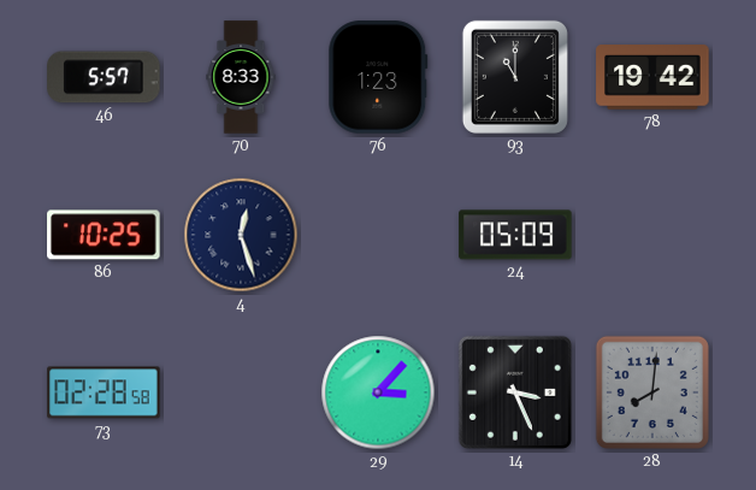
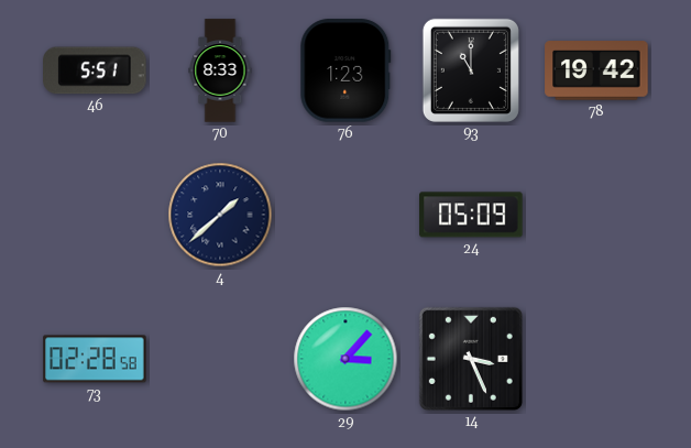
46: 5:57 -> 5:51 (95, 70)
86: 10:25 -> none (104, 235)
4: 12:27 -> 1:38 (220, 215)
28: 8:01 -> none (652, 392)
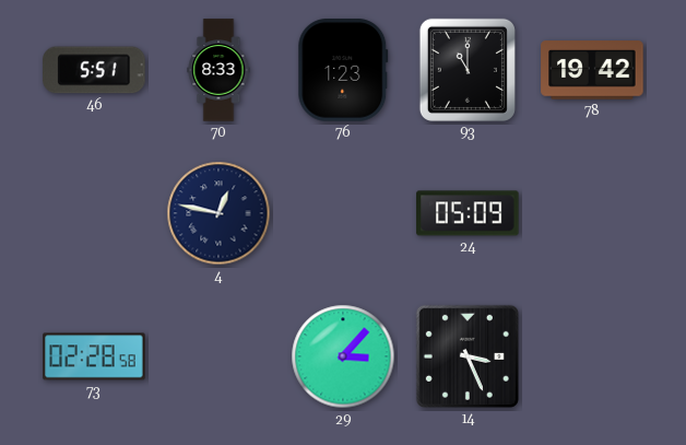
4: 1:38 -> 12:47 (218, 213)
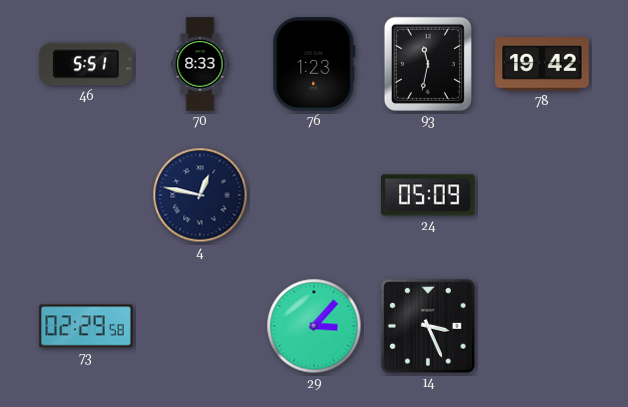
93: 11:00 -> 11:32 (428, 64)
73: 02:28 -> 02:29 (86, 326)
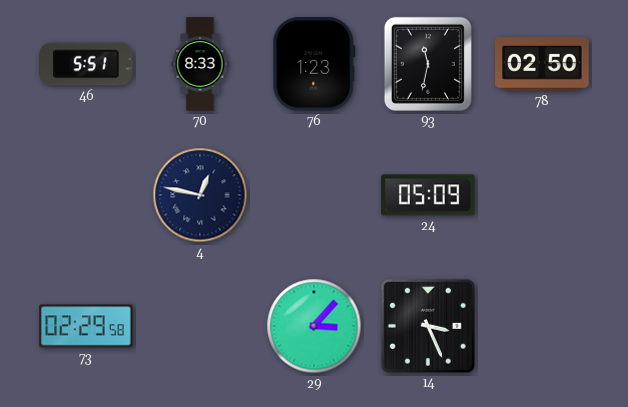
78: 19:42 -> 02:50 (542, 64)
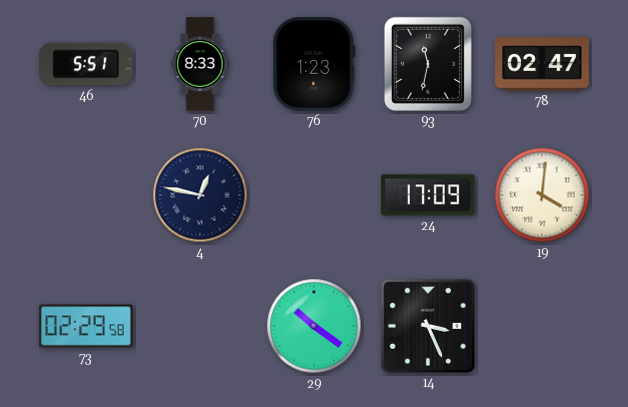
78: 02:50 -> 02:47 (542, 64)
24: 05:09 -> 17:09 (428, 195)
19: none -> 4:01 (542, 195)
29: 3:07 -> 10:21 (314, 326)
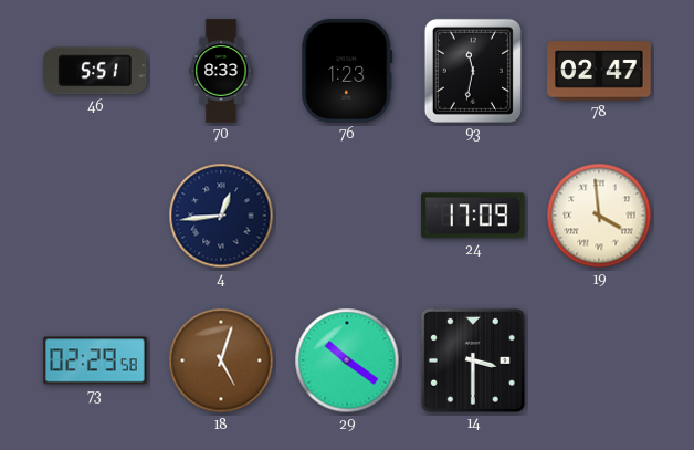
4: 12:47 -> 12:44 (221, 216)
19: 4:01 -> 3:59 (599, 216)
18: none -> 5:03 (221, 360)
14: 3:26 -> 3:30 (473, 360)
